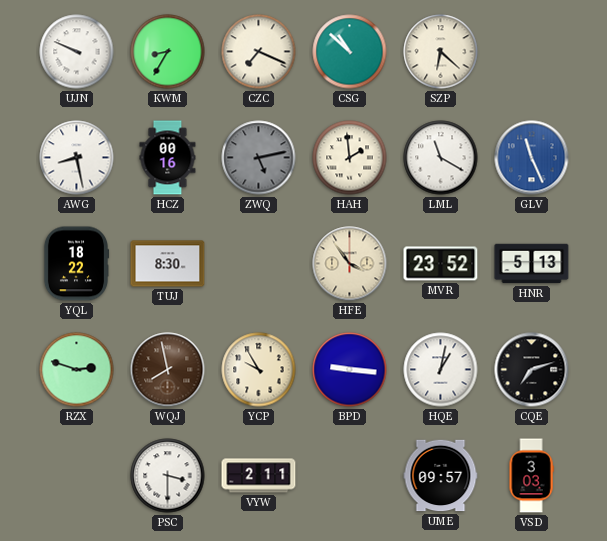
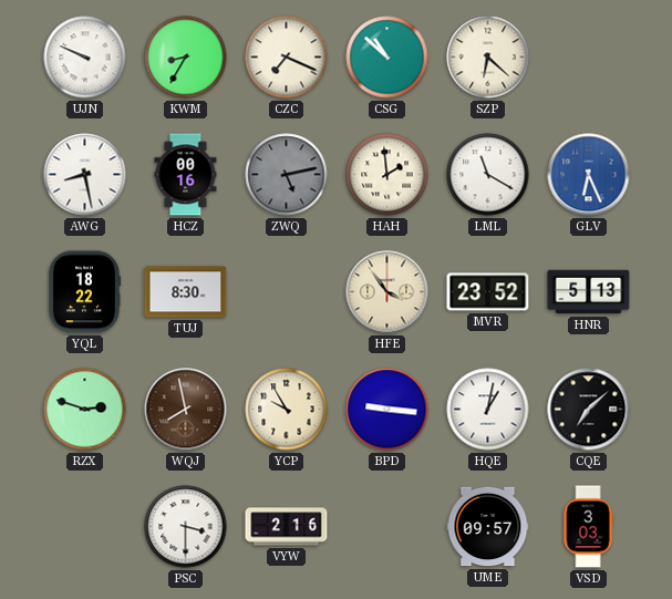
GLV: 11:26 -> 6:26 (589, 175)
CQE: 7:12 -> 7:08 (589, 410)
VYW: 2:11 -> 2:16 (287, 527)
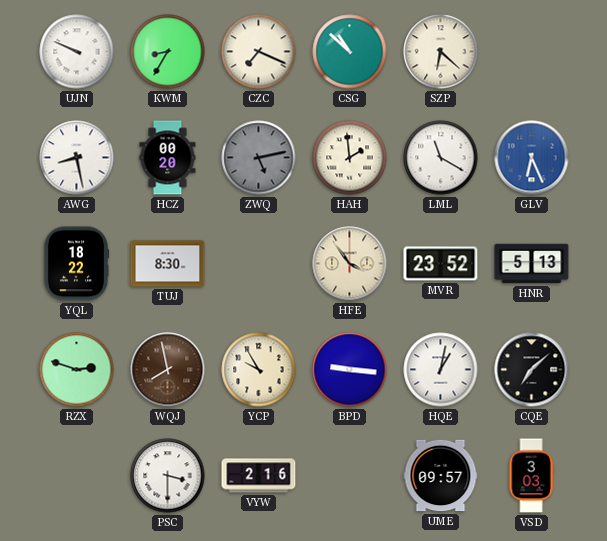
HCZ: 00:16 -> 00:20 (168, 158)
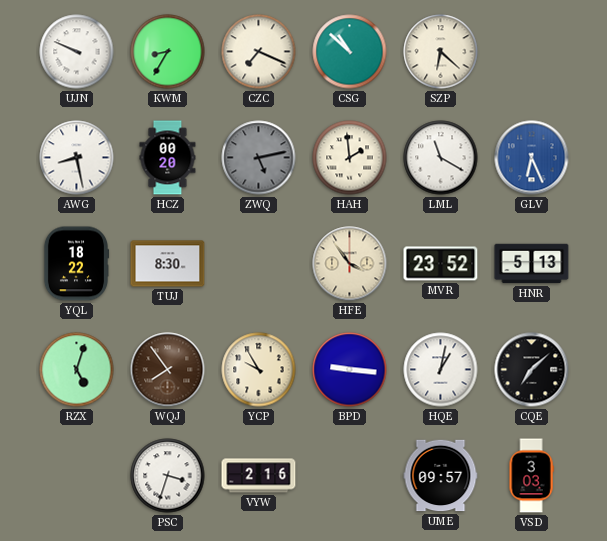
RZX: 2:48 -> 5:03 (77, 370)
WQJ: 7:58 -> 7:54 (168, 370)
PSC: 3:30 -> 3:33 (168, 476)
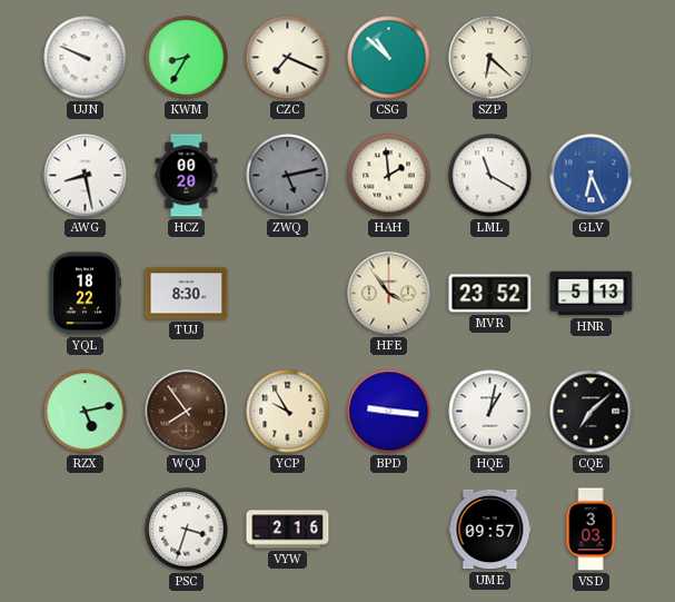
RZX: 5:03 -> 5:13 (86, 412)
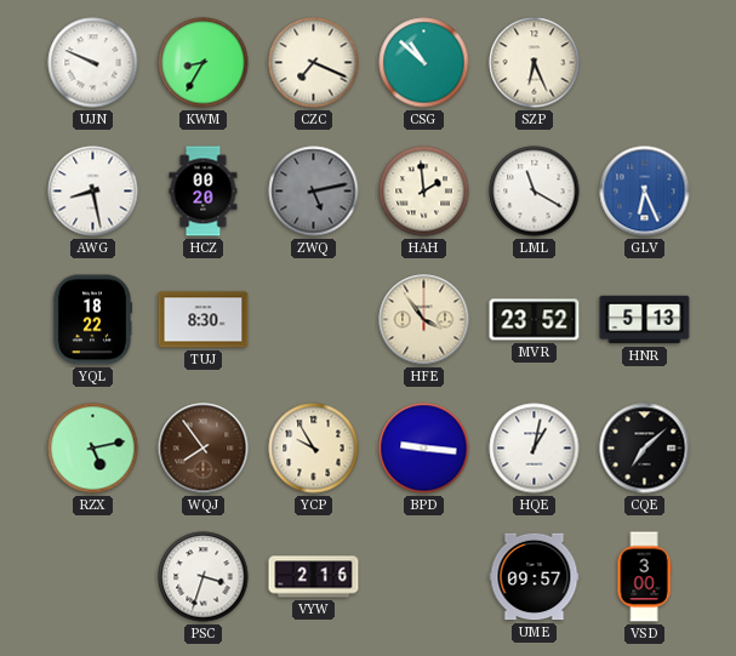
SZP: 6:22 -> 6:26 (535, 63)
VSD: 3:03 -> 3:00 (644, 577)
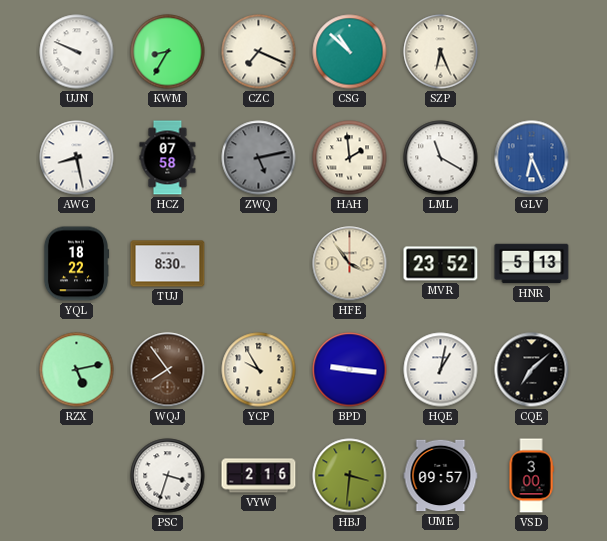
HCZ: 00:20 -> 07:58 (168, 158)
HBJ: none -> 3:31 (350, 476)
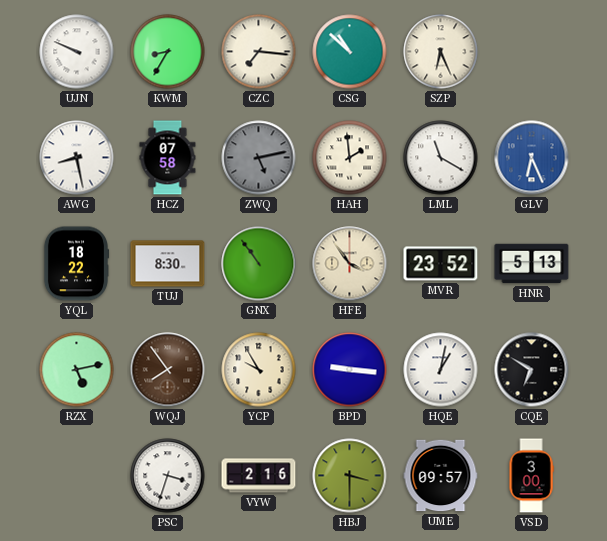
CZC: 7:19 -> 7:16 (259, 52)
GNX: none -> 10:54 (259, 264)
CQE: 7:08 -> 6:50 (532, 370)
HBJ: 3:31 -> 3:30 (350, 476)
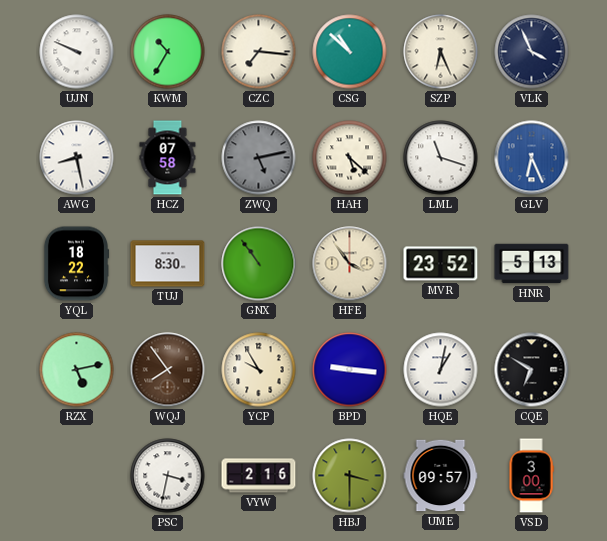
KWM: 8:35 -> 10:35 (168, 52)
VLK: none -> 3:56 (532, 52)
HAH: 1:59 -> 5:22 (350, 158)
LML: 11:20 -> 11:18 (441, 158)
PSC: 3:33 -> 3:32 (168, 476)
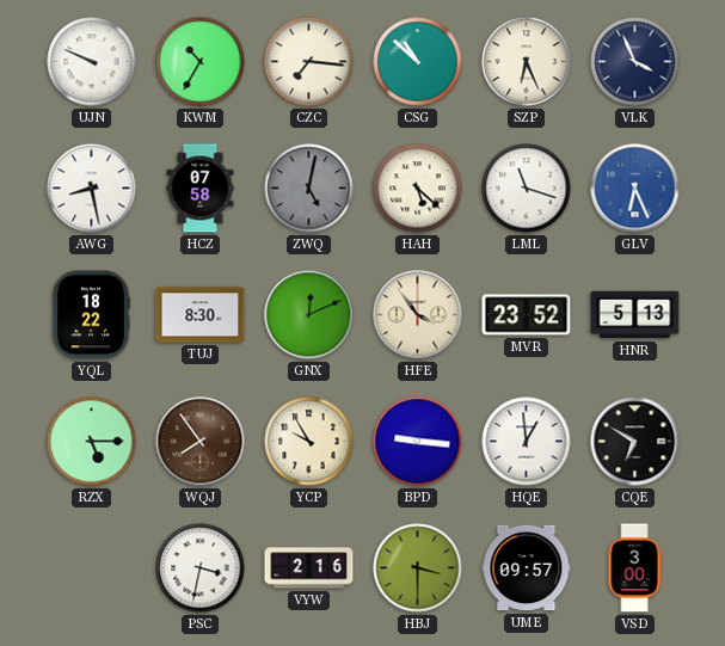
ZWQ: 5:13 -> 5:02 (309, 189)
GNX: 10:54 -> 12:11 (309, 315)
RZX: 5:13 -> 5:15 (92, 442)
HQE: 1:02 -> 12:59 (527, 442)
